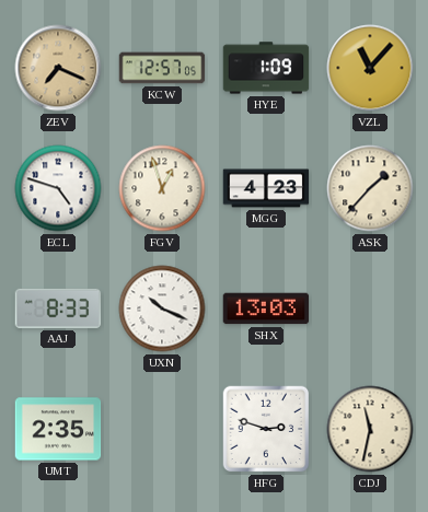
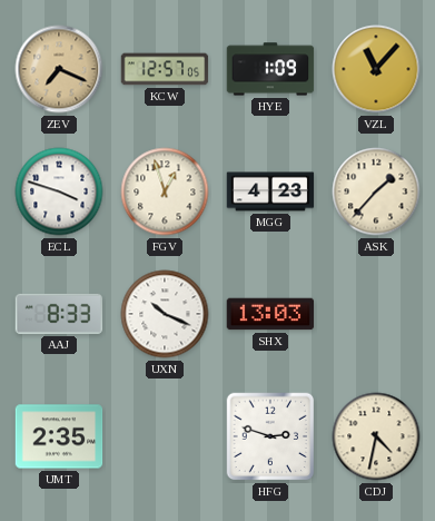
ECL: 4:48 -> 3:48 (59, 191)
CDJ: 11:32 -> 4:32 (376, 436)
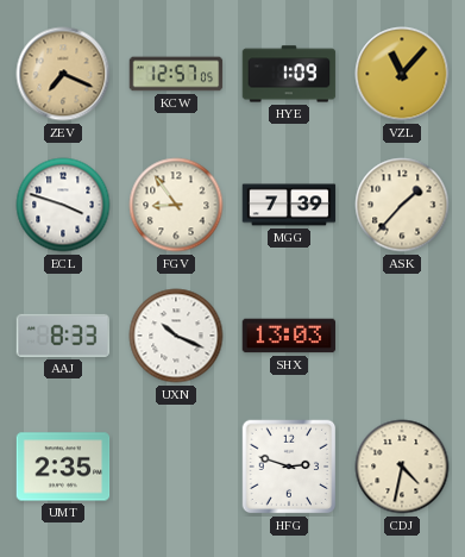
FGV: 12:57 -> 8:54 (176, 205)
MGG: 4:23 -> 7:39 (289, 205)
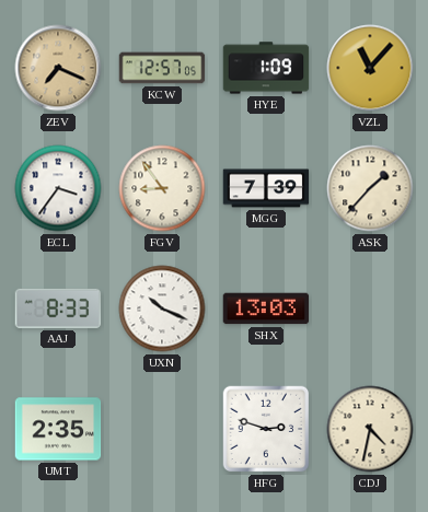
ECL: 3:48 -> 3:36 (58, 188)
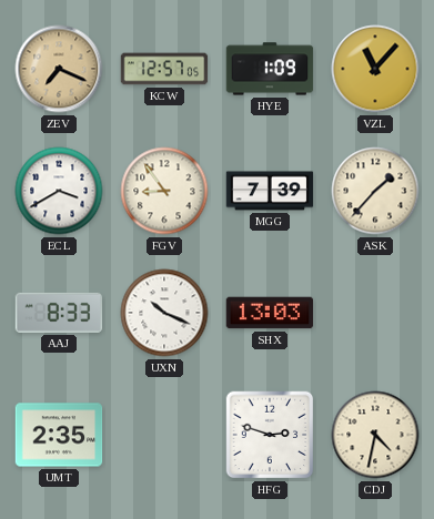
ECL: 3:36 -> 3:40 (59, 191)
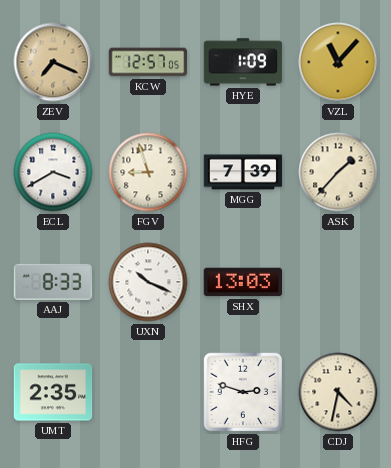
FGV: 8:54 -> 8:57 (148, 172)
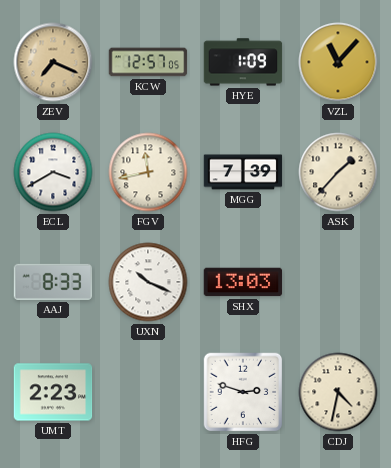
FGV: 8:57 -> 11:43 (148, 172)
UMT: 2:35 -> 2:23 (53, 392)
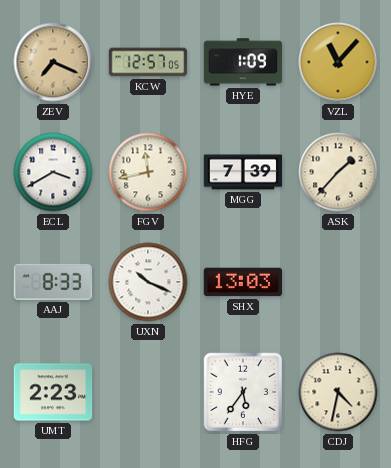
HFG: 2:48 -> 5:36 (243, 392)
